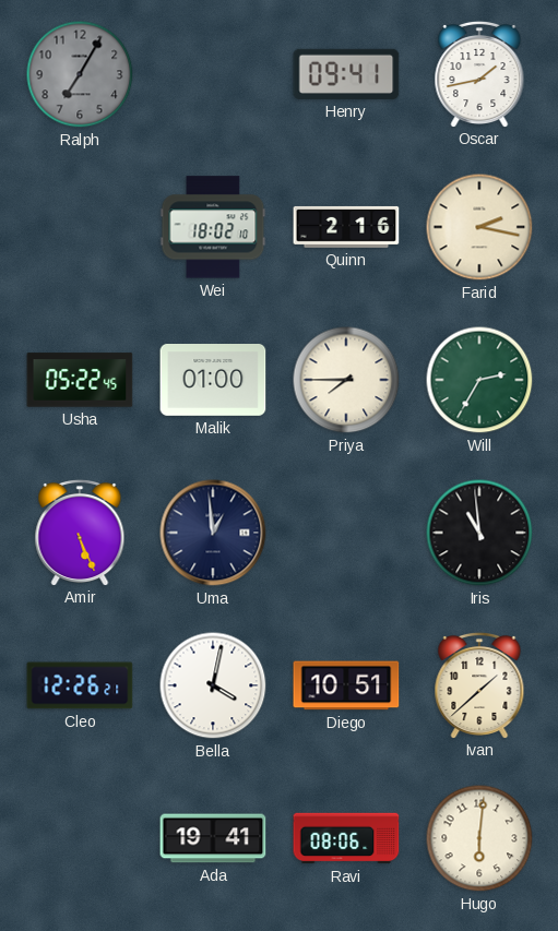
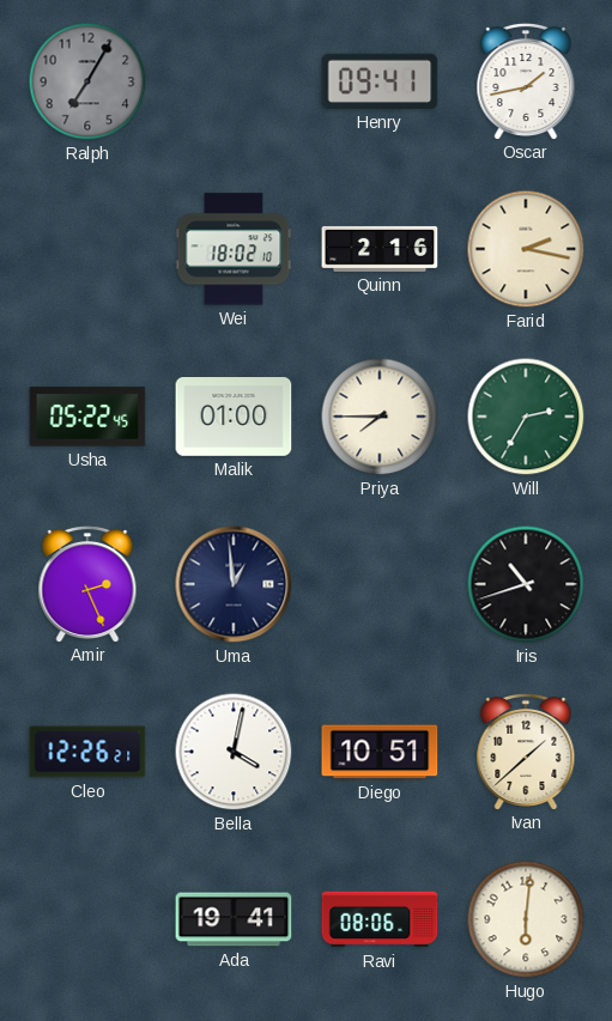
Amir: 5:26 -> 2:26 (87, 583)
Iris: 10:59 -> 10:42 (526, 584)
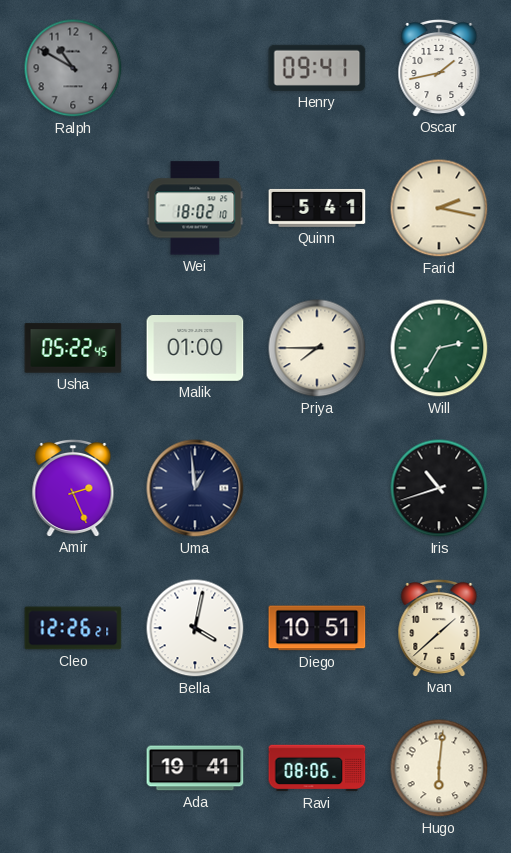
Ralph: 7:05 -> 10:50 (73, 68)
Quinn: 2:16 -> 5:41 (317, 208)
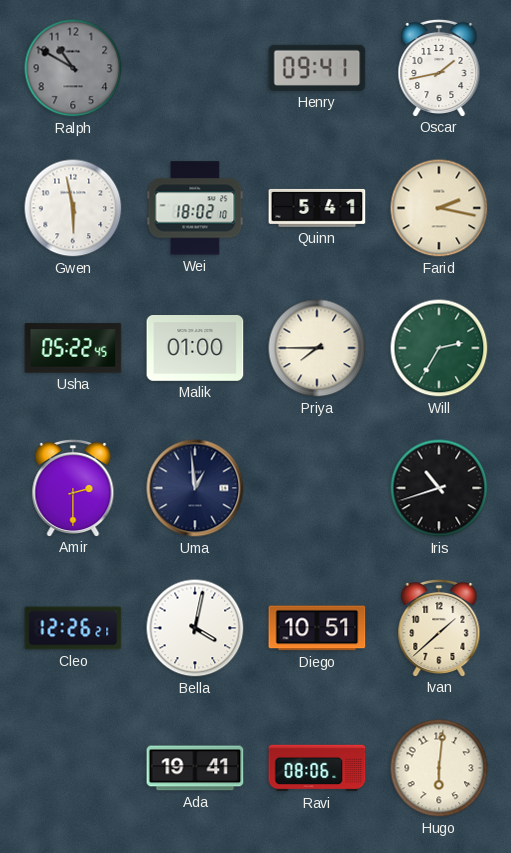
Gwen: none -> 5:58 (73, 208)
Amir: 2:26 -> 2:30 (73, 487)
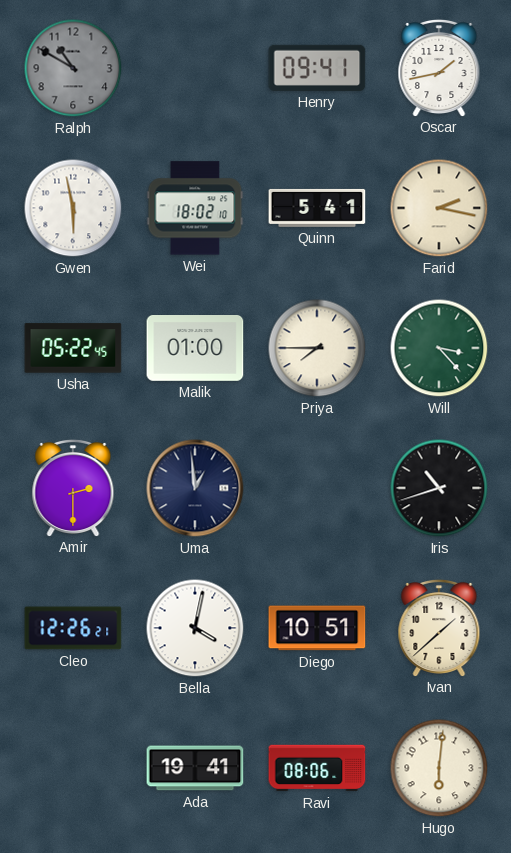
Will: 2:35 -> 3:23 (439, 348)
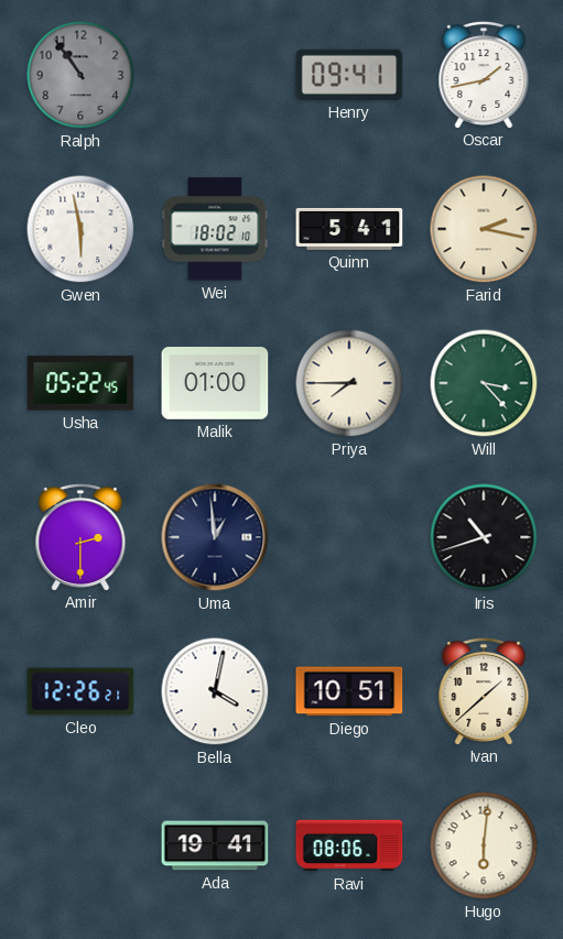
Ralph: 10:50 -> 10:54 (80, 75)
